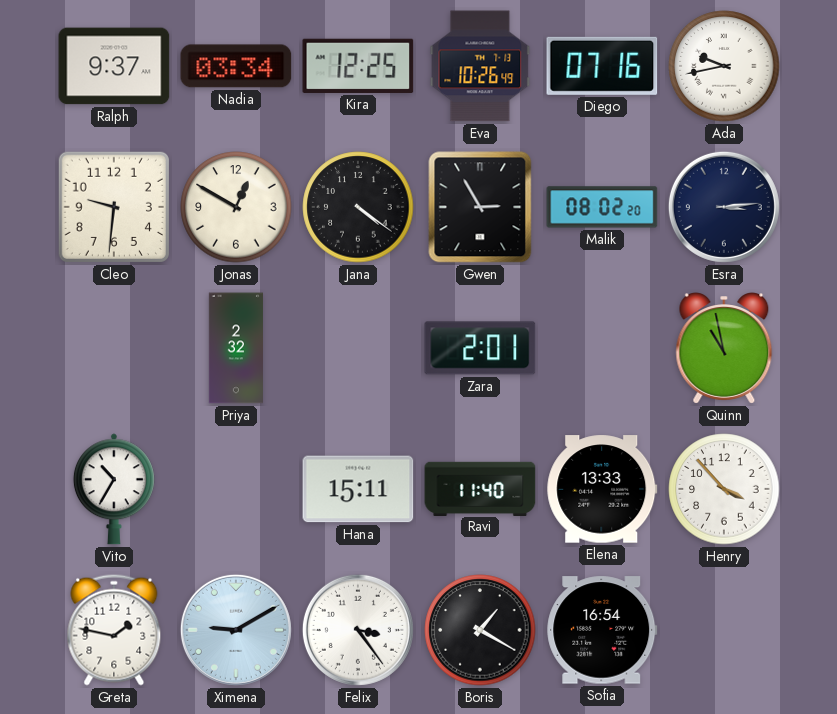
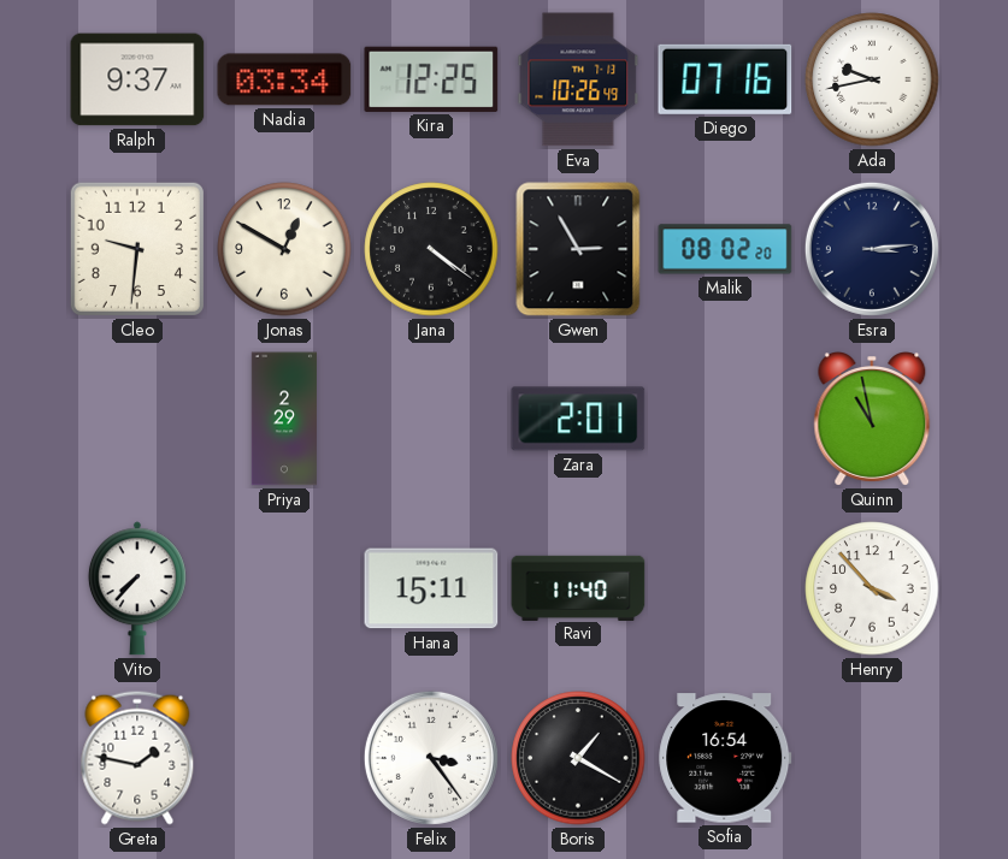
Priya: 2:32 -> 2:29 (284, 419)
Vito: 10:35 -> 7:37 (137, 588)
Elena: 13:33 -> none (602, 489)
Ximena: 9:10 -> none (236, 630)
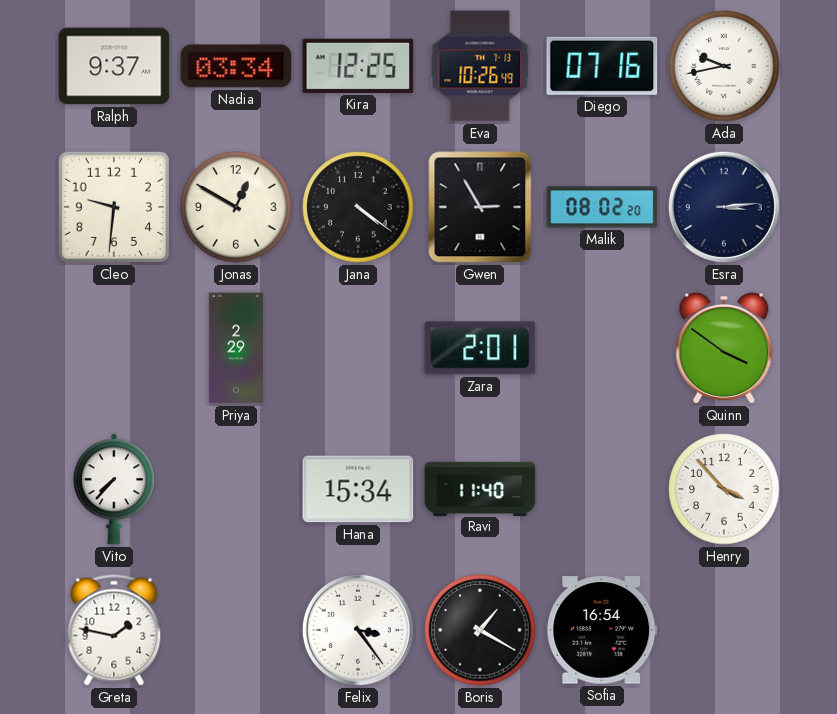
Quinn: 10:58 -> 3:51 (724, 348)
Hana: 15:11 -> 15:34 (358, 489)
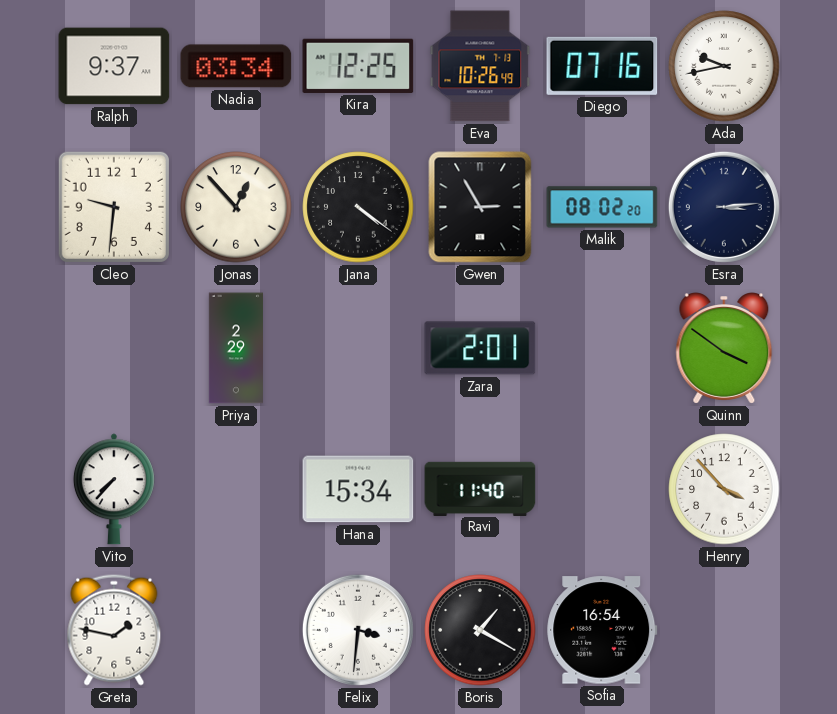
Jonas: 12:50 -> 12:53 (236, 207)
Felix: 3:24 -> 3:31 (358, 630)
